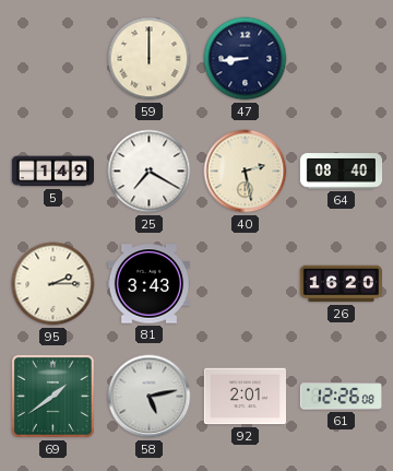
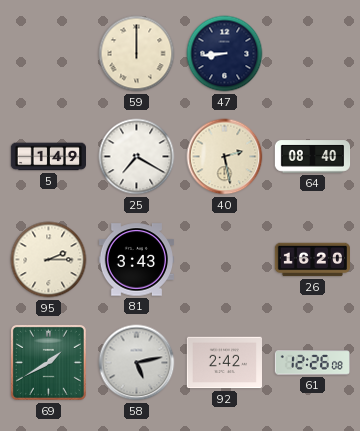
69: 1:39 -> 1:40 (48, 362)
92: 2:01 -> 2:42 (224, 363)
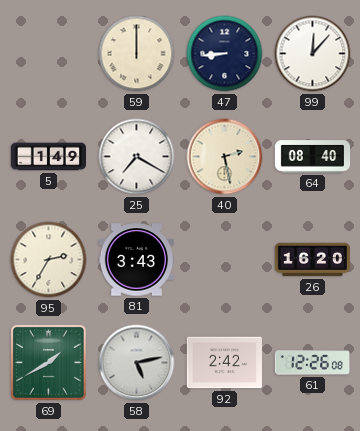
99: none -> 12:07 (313, 54)
95: 2:15 -> 2:35 (49, 260)
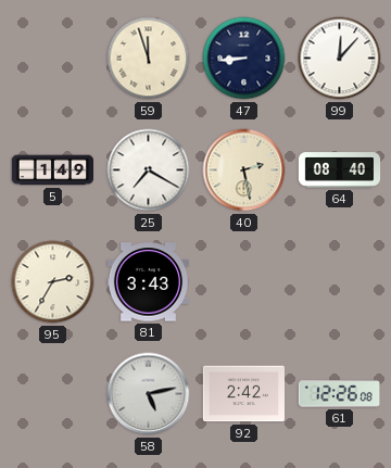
59: 12:00 -> 11:57 (149, 59)
26: 16:20 -> none (313, 260)
69: 1:40 -> none (48, 362)
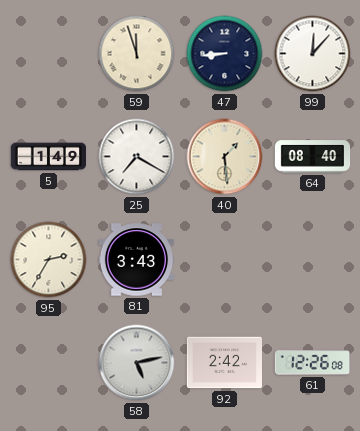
40: 2:28 -> 1:29 (225, 157)
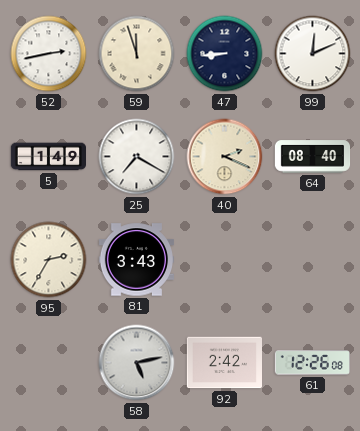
52: none -> 2:43 (49, 54)
99: 12:07 -> 12:11 (313, 54)
40: 1:29 -> 2:19 (225, 157)
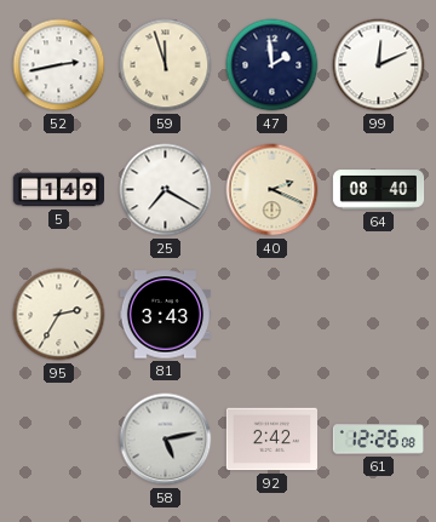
47: 8:44 -> 1:59 (272, 65)
